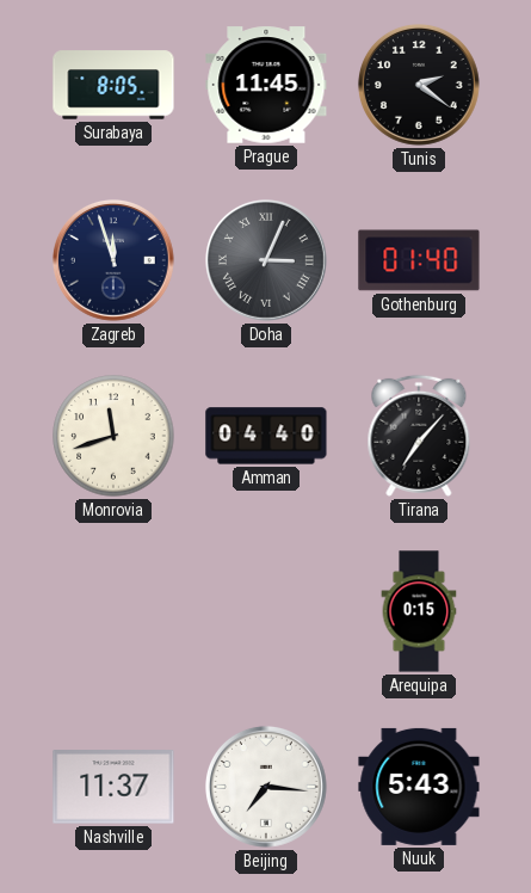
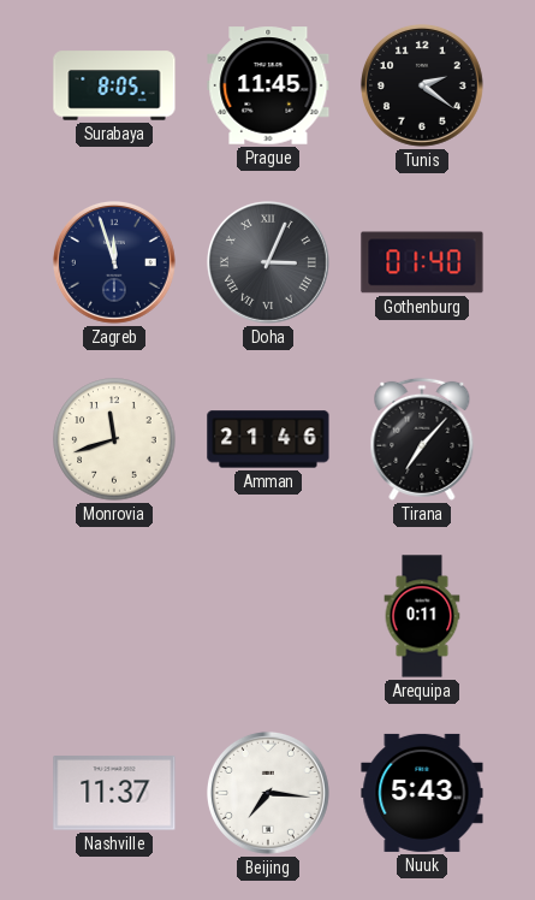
Amman: 04:40 -> 21:46 (268, 439)
Arequipa: 0:15 -> 0:11 (422, 616)
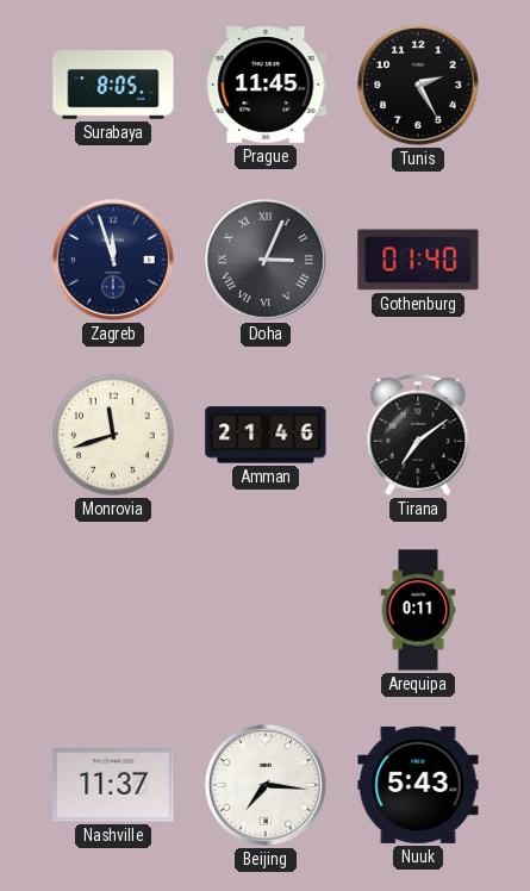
Tunis: 2:21 -> 2:25 (418, 85)
Tirana: 7:07 -> 7:09 (418, 435)
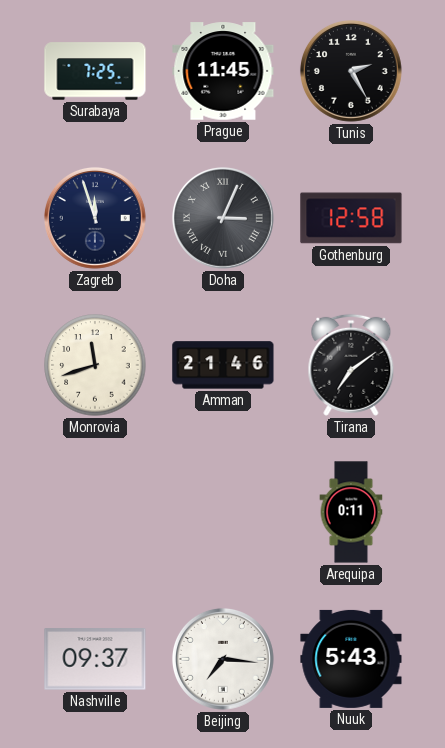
Surabaya: 8:05 -> 7:25 (95, 71)
Gothenburg: 01:40 -> 12:58 (351, 218)
Nashville: 11:37 -> 09:37 (95, 659)
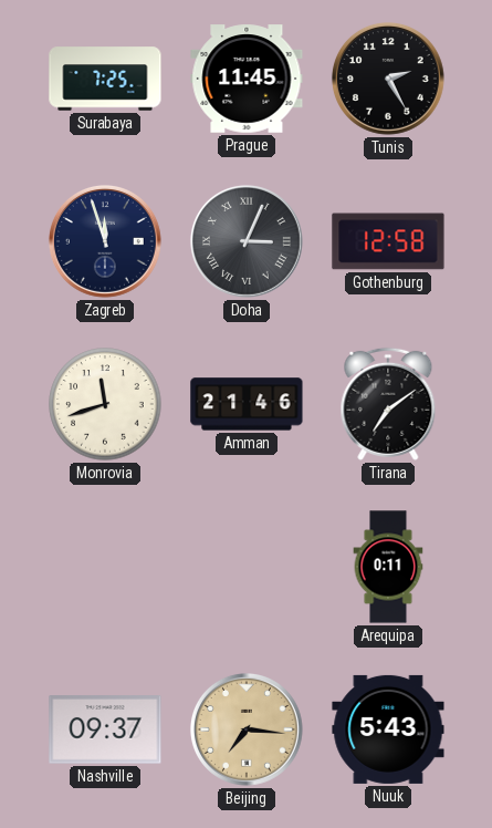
Beijing dial: white -> champagne (247, 729)
